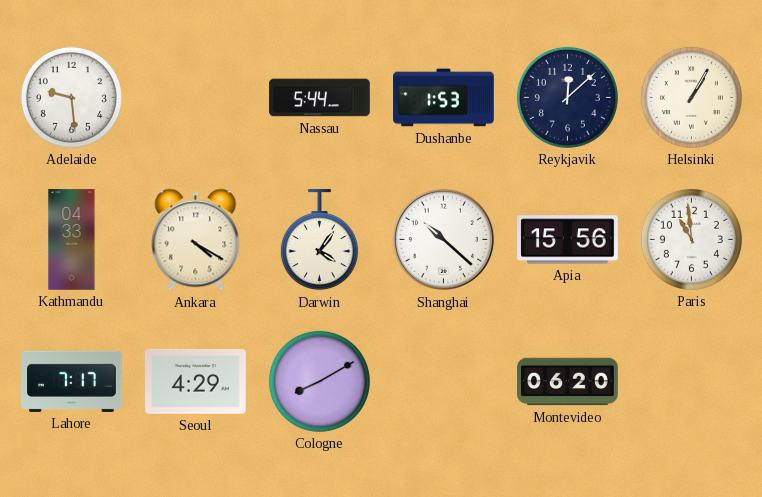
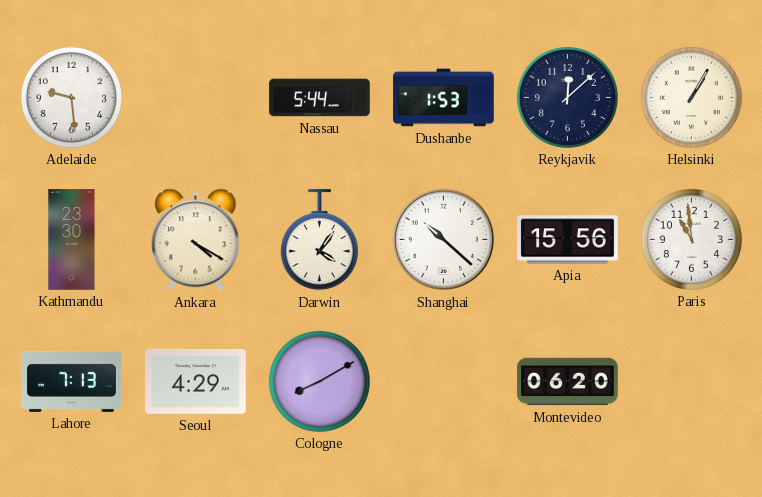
Kathmandu: 04:33 -> 23:30 (72, 240)
Lahore: 7:17 -> 7:13 (72, 381)
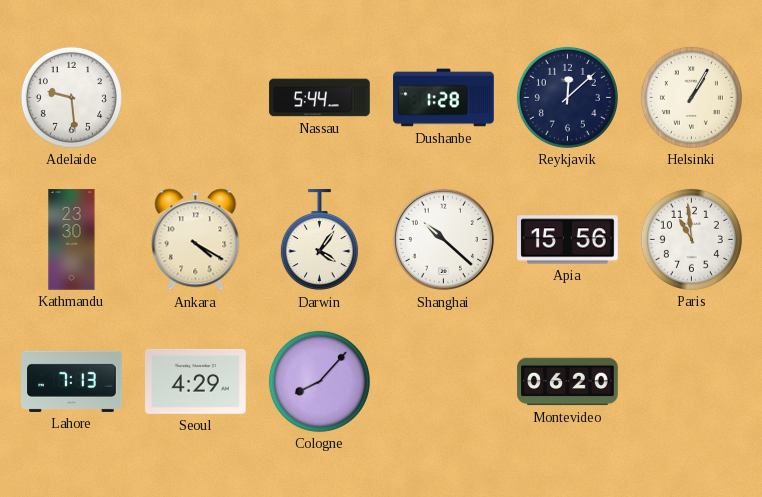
Dushanbe: 1:53 -> 1:28 (444, 98)
Cologne: 8:10 -> 8:07 (319, 381)
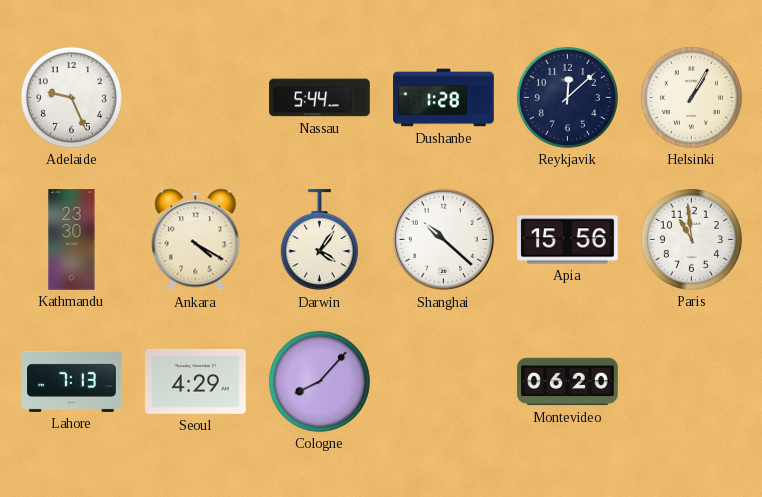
Adelaide: 9:29 -> 9:26 (71, 97)
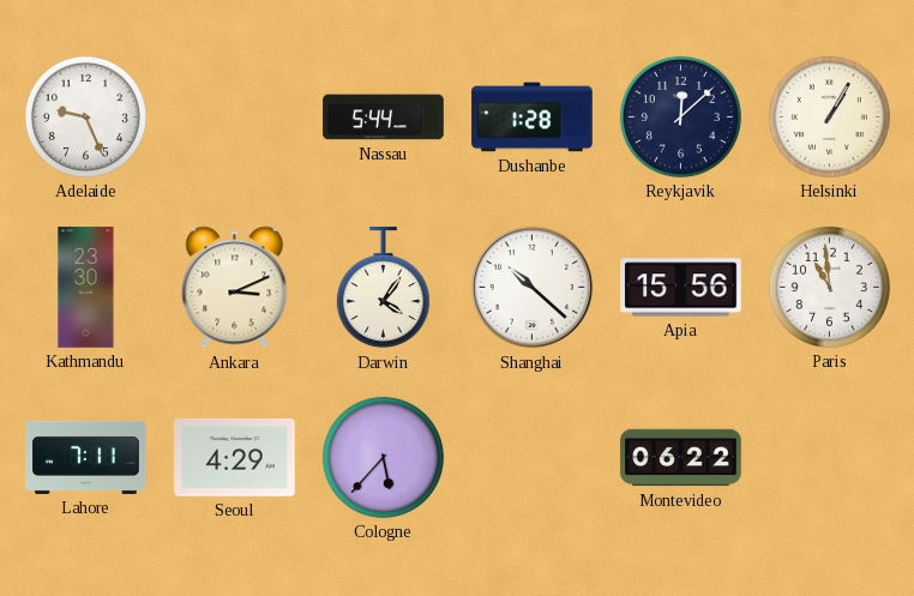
Ankara: 4:20 -> 3:11 (235, 288)
Lahore: 7:13 -> 7:11 (86, 457)
Cologne: 8:07 -> 5:37 (383, 457)
Montevideo: 06:20 -> 06:22 (681, 458)
